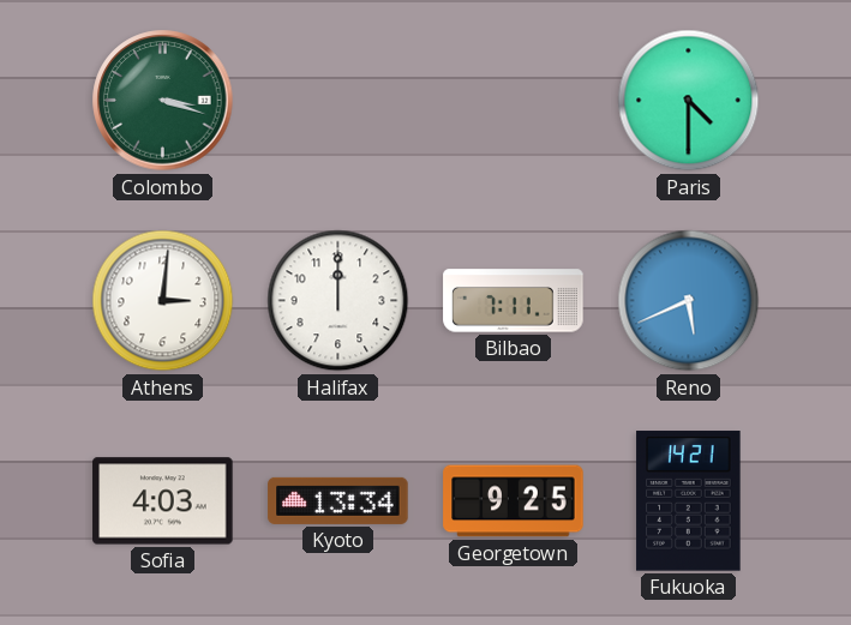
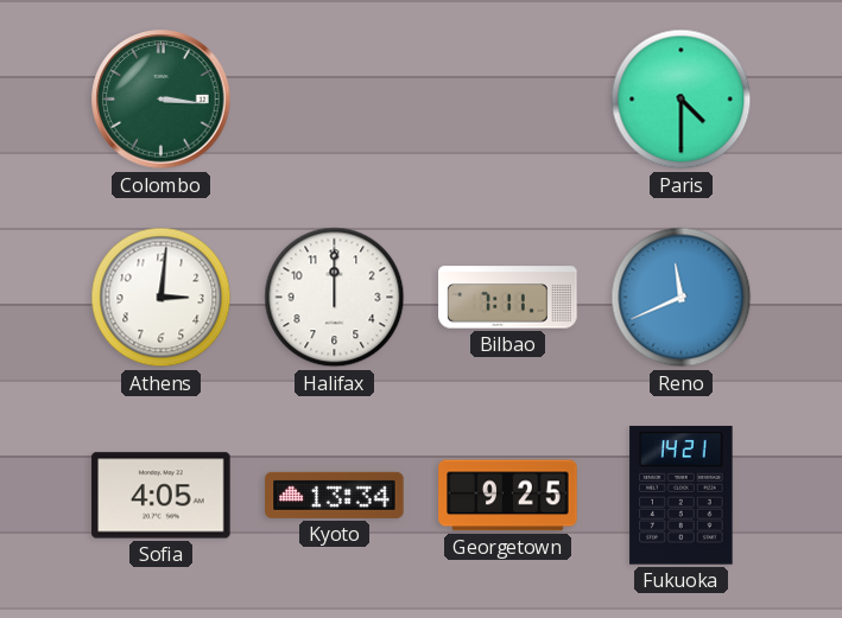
Colombo: 3:18 -> 3:16 (162, 100)
Reno: 5:41 -> 11:41 (682, 298)
Sofia: 4:03 -> 4:05 (162, 496)
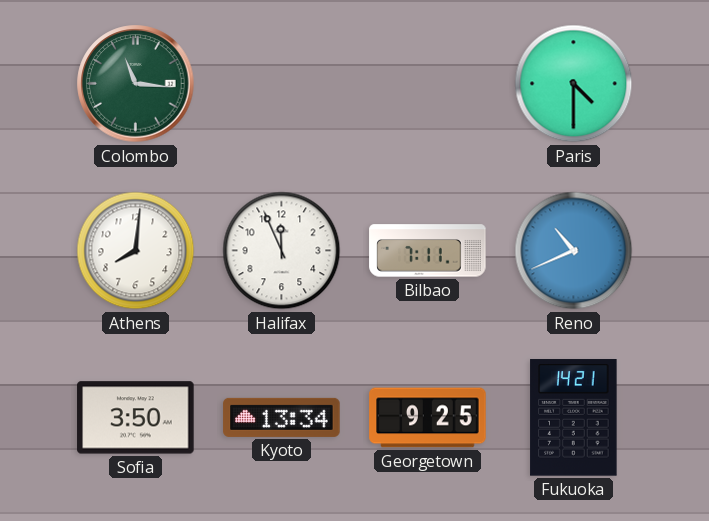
Colombo: 3:16 -> 11:16 (136, 84)
Athens: 3:01 -> 8:01 (136, 251)
Halifax: 12:00 -> 11:56 (282, 251)
Reno: 11:41 -> 10:41 (574, 251)
Sofia: 4:05 -> 3:50 (136, 418)
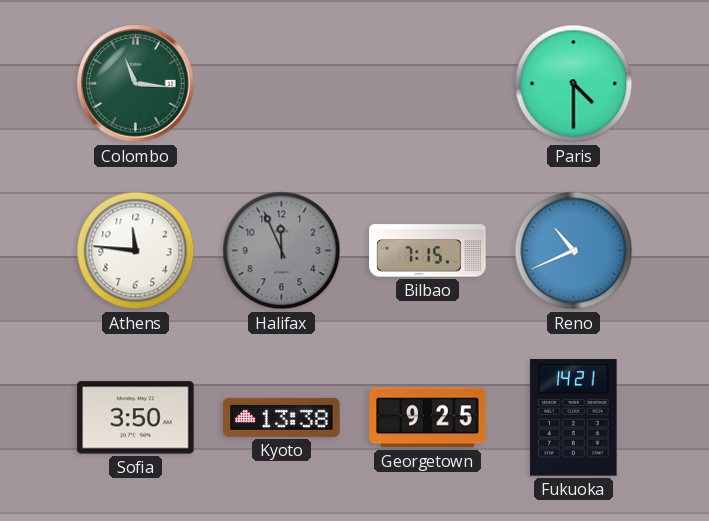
Athens: 8:01 -> 11:46 (136, 251)
Halifax dial: white -> grey (282, 251)
Bilbao: 7:11 -> 7:15 (428, 251)
Kyoto: 13:34 -> 13:38 (282, 417)
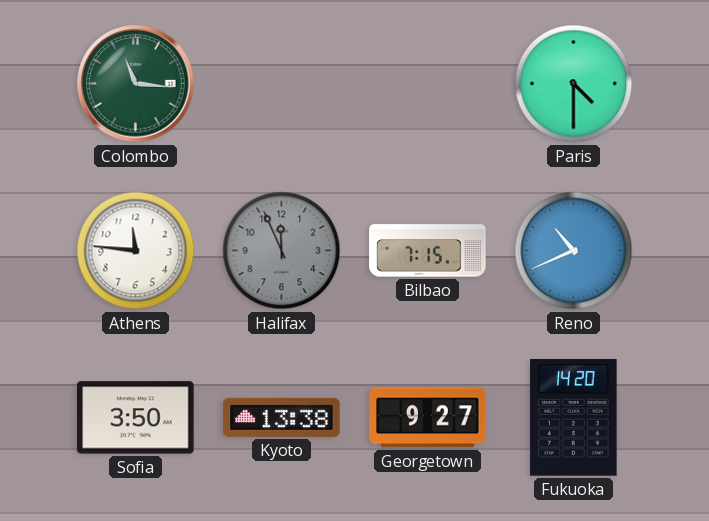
Georgetown: 9:25 -> 9:27 (428, 418)
Fukuoka: 14:21 -> 14:20 (574, 418)
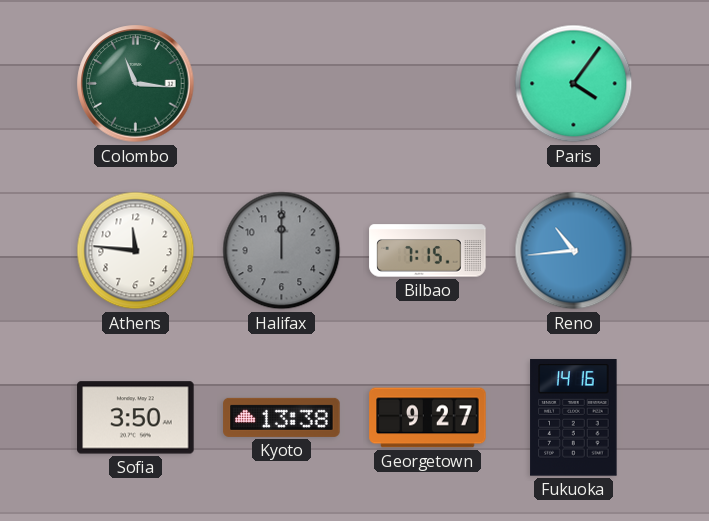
Paris: 4:30 -> 4:06 (574, 84)
Halifax: 11:56 -> 12:00 (282, 251)
Reno: 10:41 -> 10:44 (574, 251)
Fukuoka: 14:20 -> 14:16 (574, 418)
